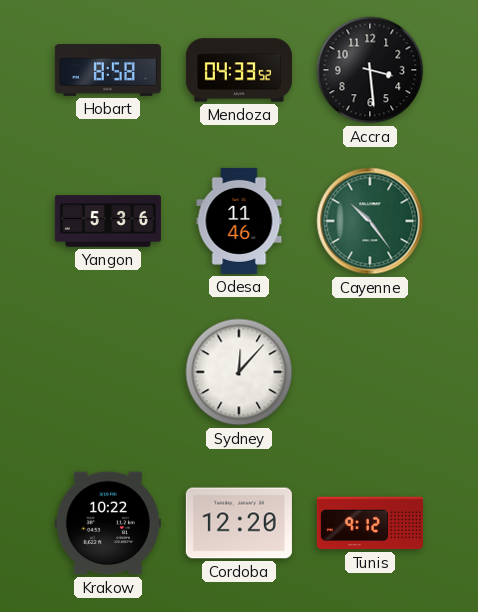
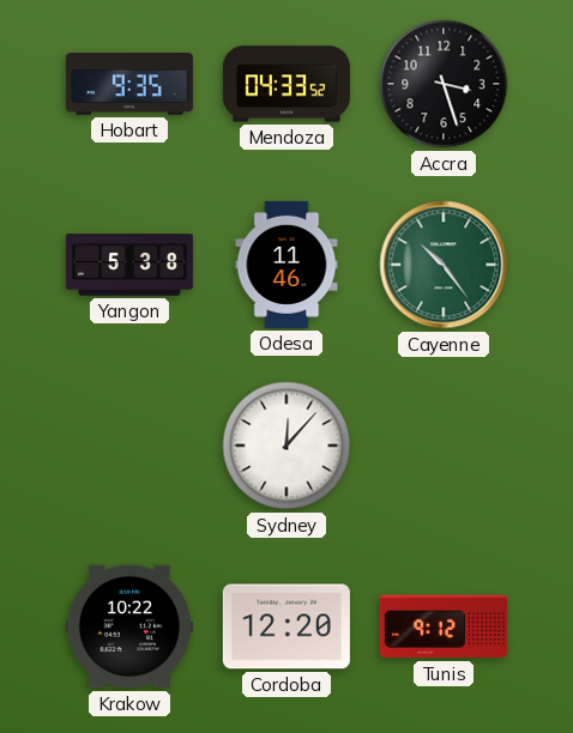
Hobart: 8:58 -> 9:35 (129, 84)
Accra: 3:29 -> 3:27 (444, 84)
Yangon: 5:36 -> 5:38 (129, 265)
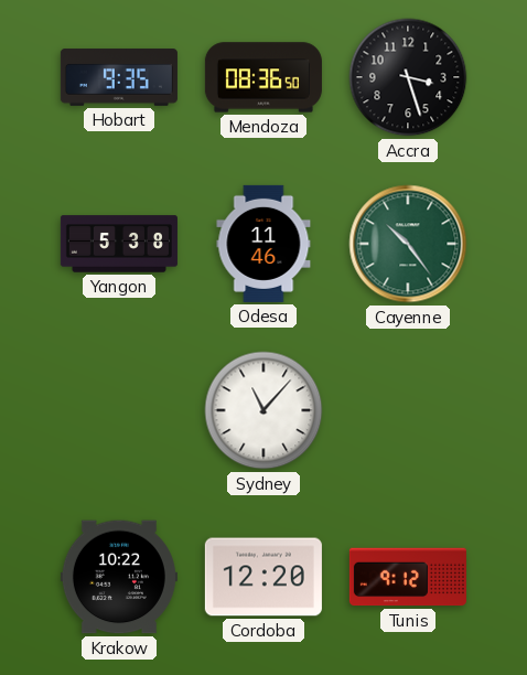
Mendoza: 04:33 -> 08:36 (263, 77)
Sydney: 12:07 -> 11:07 (263, 410)
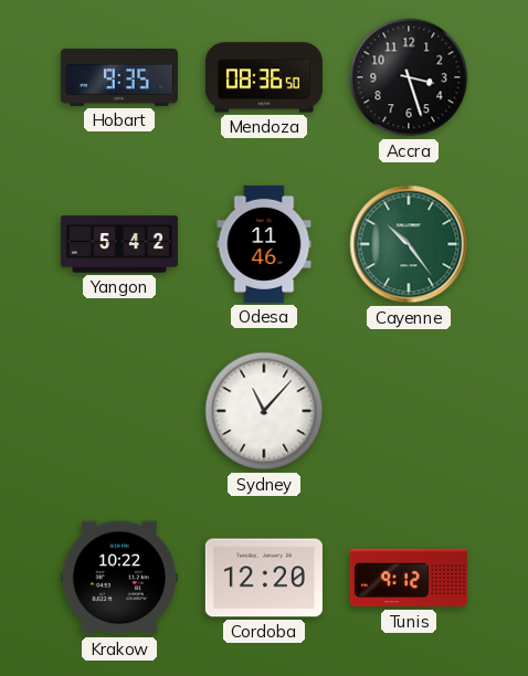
Yangon: 5:38 -> 5:42 (119, 244)
